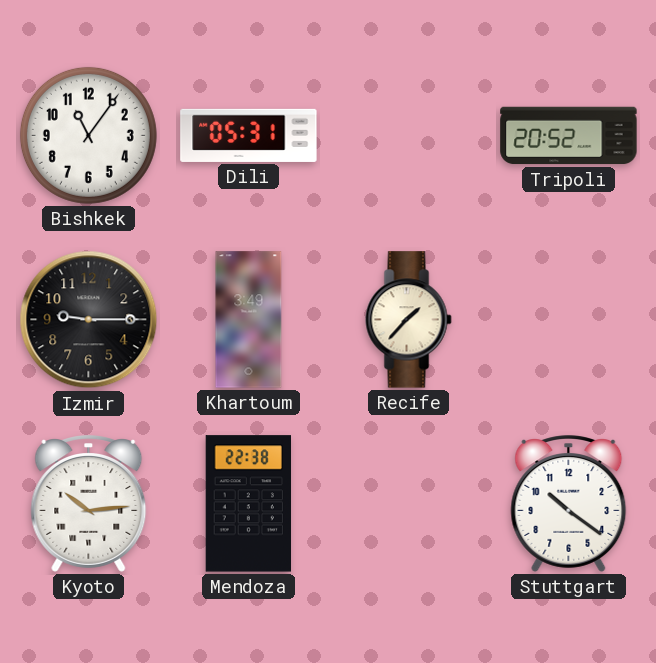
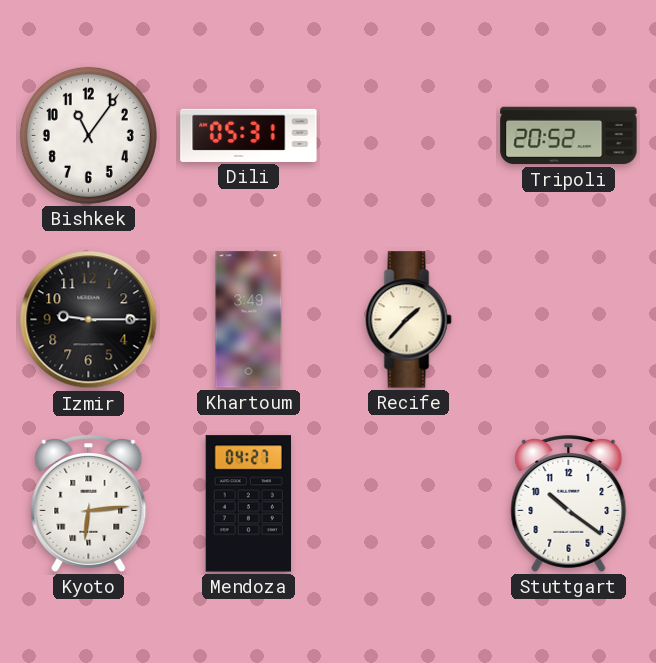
Kyoto: 10:14 -> 6:14 (89, 504)
Mendoza: 22:38 -> 04:27 (249, 504)
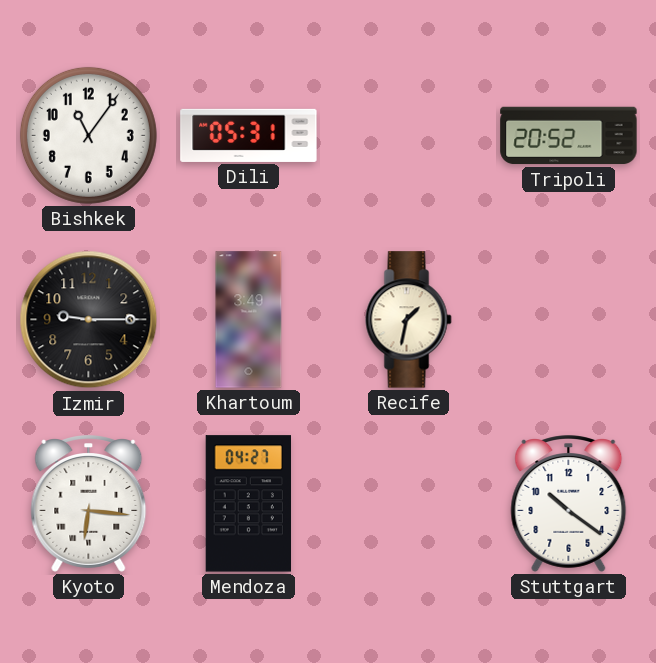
Recife: 1:37 -> 1:32 (409, 320)
Kyoto: 6:14 -> 6:16 (89, 504)
